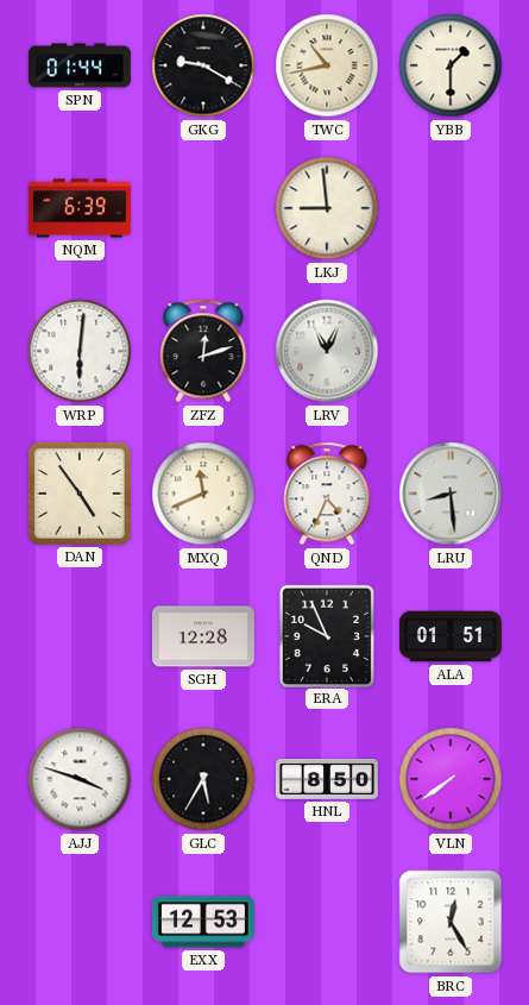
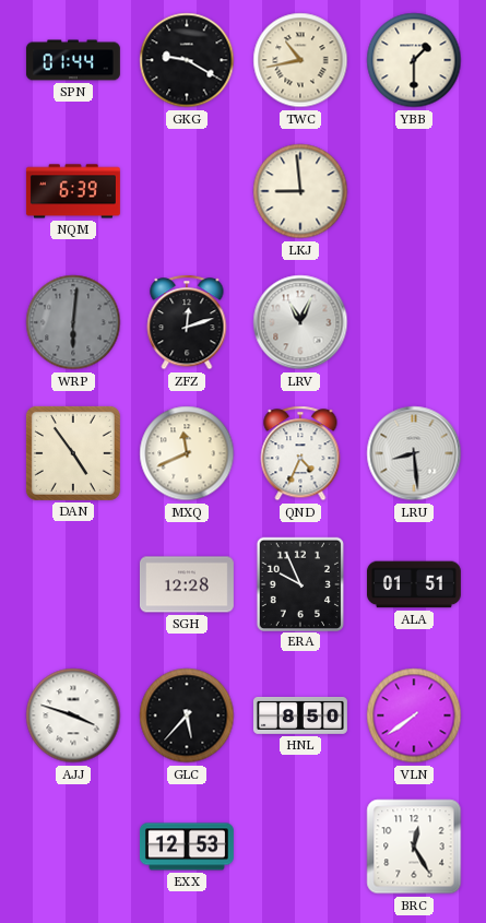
WRP dial: white -> grey (73, 322)
GLC: 5:35 -> 5:37 (187, 715)
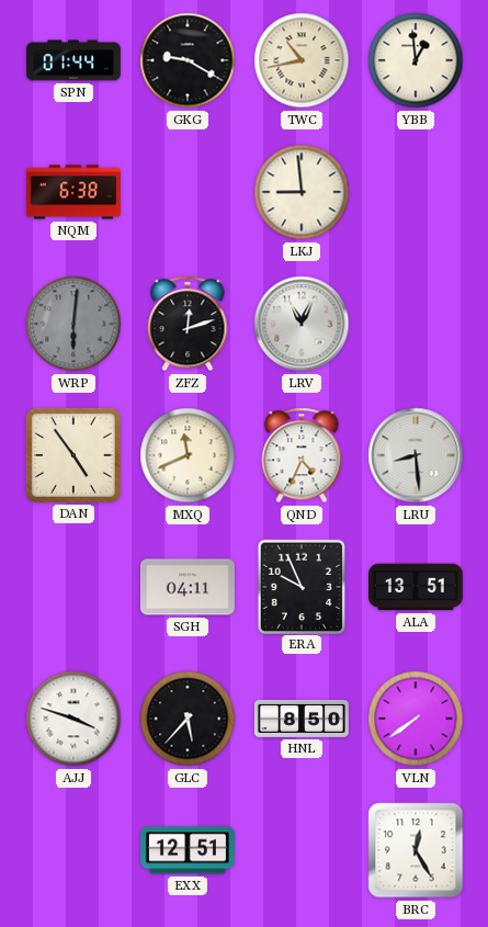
YBB: 1:30 -> 12:59 (416, 60)
NQM: 6:39 -> 6:38 (73, 192)
SGH: 12:28 -> 04:11 (188, 587)
ALA: 01:51 -> 13:51 (416, 587)
EXX: 12:53 -> 12:51 (188, 850)
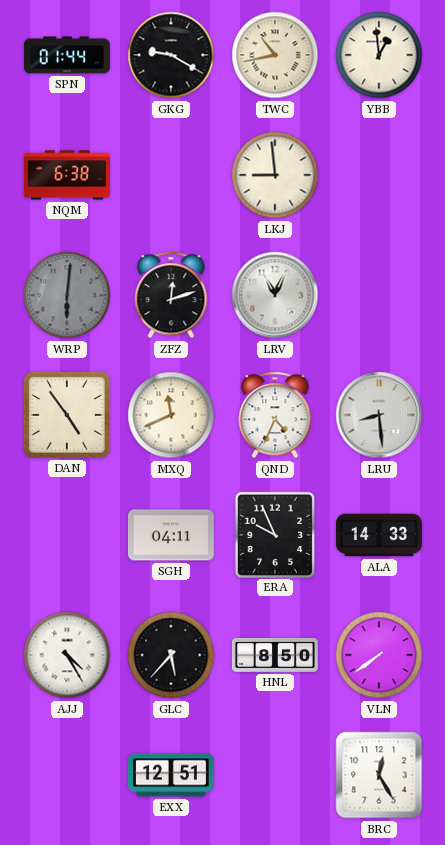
ALA: 13:51 -> 14:33 (379, 535)
AJJ: 3:48 -> 4:25 (67, 655)
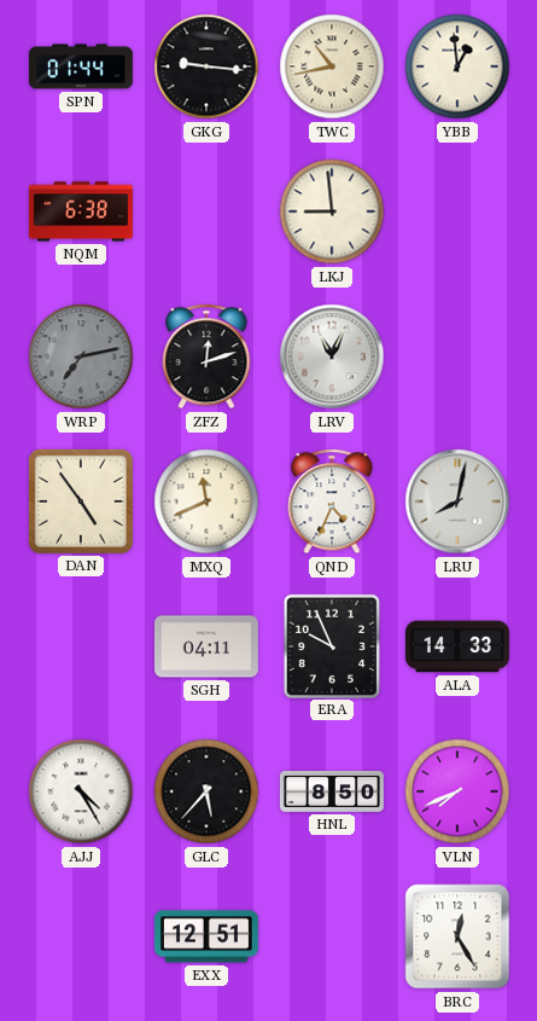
GKG: 9:20 -> 9:16 (206, 66)
WRP: 6:01 -> 7:13 (81, 356)
LRU: 8:29 -> 8:02 (457, 501)
VLN: 7:39 -> 7:41 (457, 791)
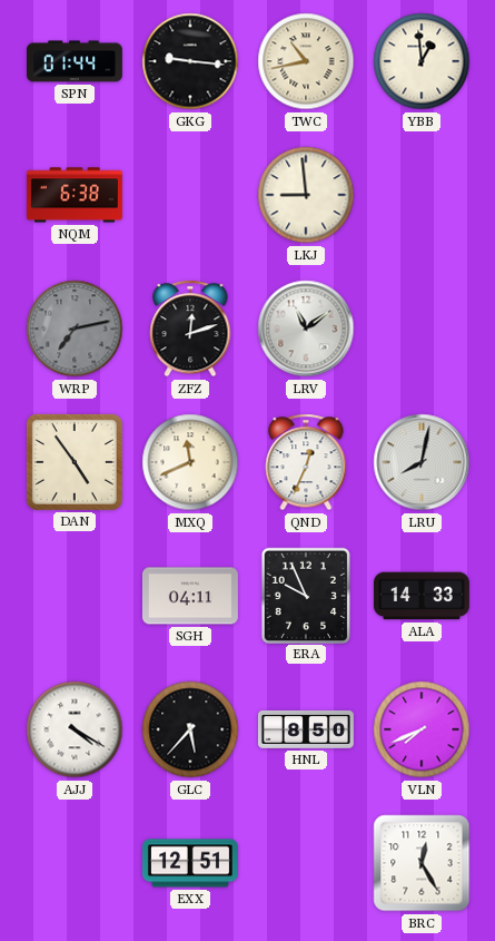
LRV: 11:04 -> 11:09 (306, 329)
QND: 4:34 -> 12:34 (306, 462)
AJJ: 4:25 -> 4:20 (75, 729)
